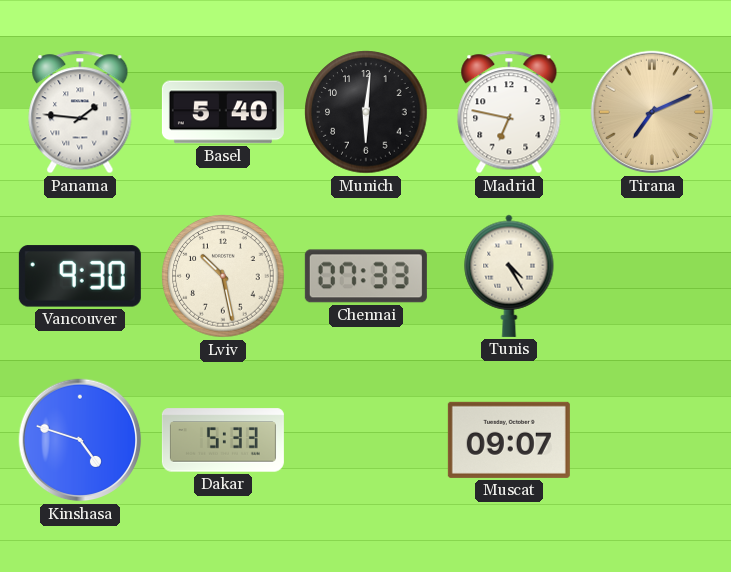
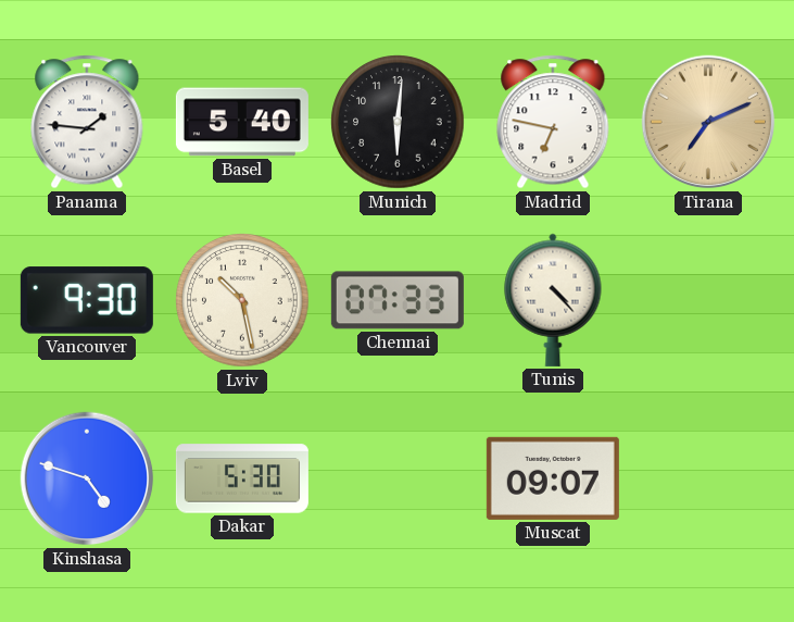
Tunis: 4:25 -> 4:23 (553, 300)
Dakar: 5:33 -> 5:30 (242, 478)
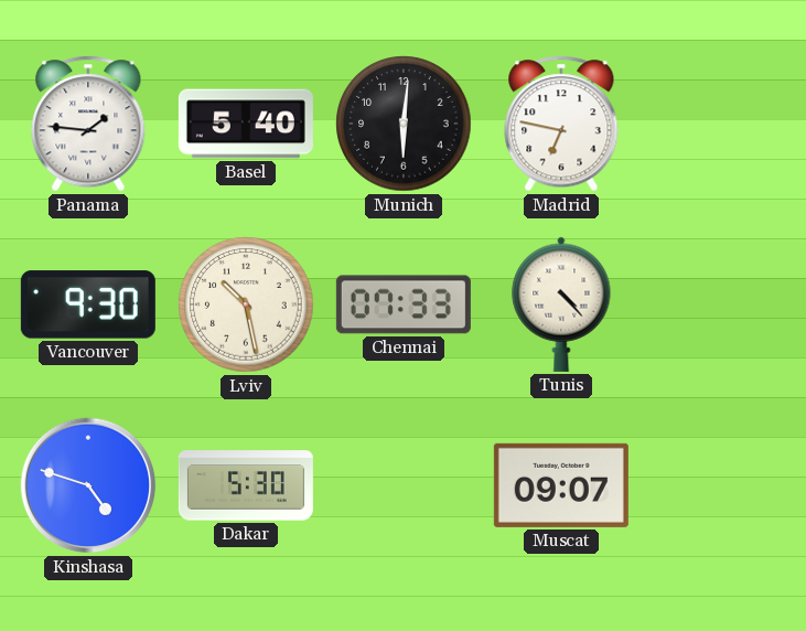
Tirana: 7:11 -> none (708, 122)
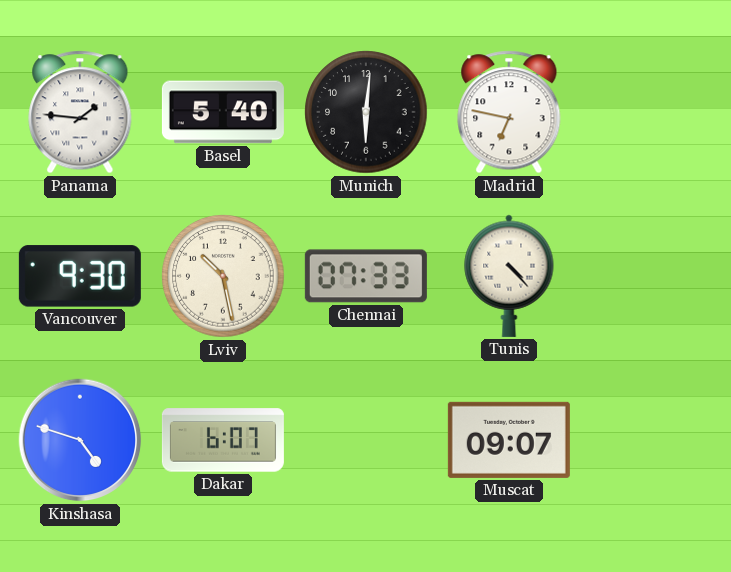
Dakar: 5:30 -> 6:07 (223, 440)
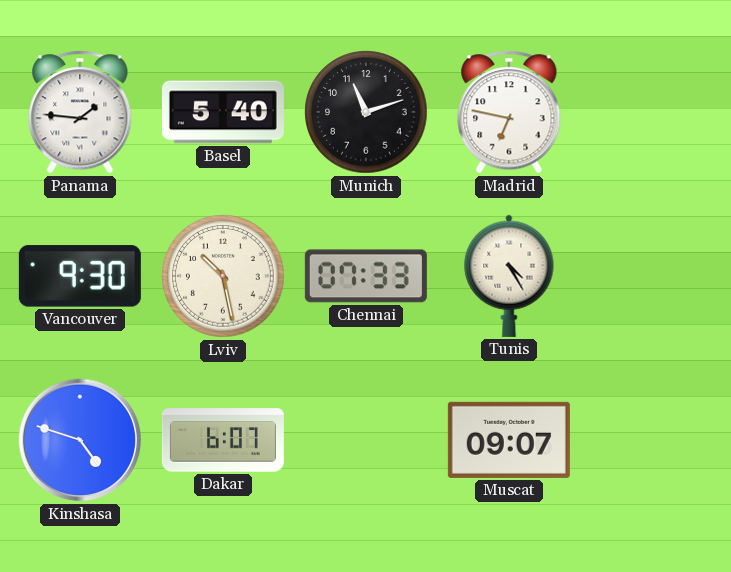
Munich: 6:01 -> 11:12 (366, 112)
Tunis: 4:23 -> 4:25 (509, 276)
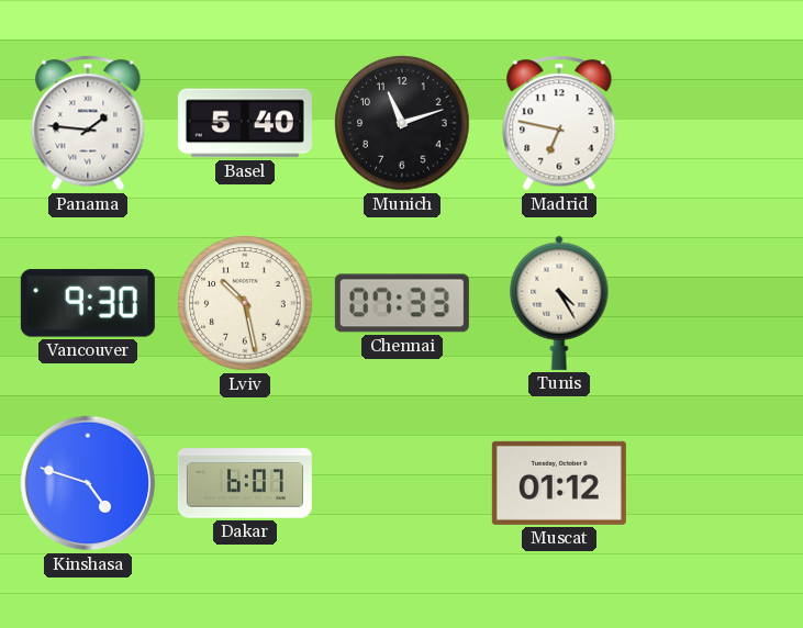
Muscat: 09:07 -> 01:12 (559, 483)
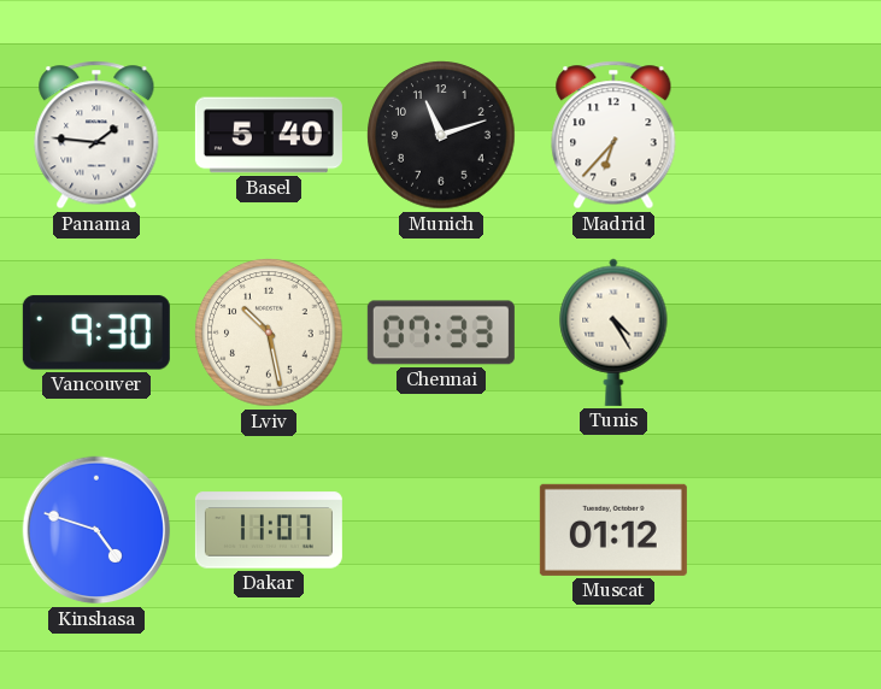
Madrid: 6:47 -> 6:37 (613, 135)
Dakar: 6:07 -> 11:07 (269, 530)
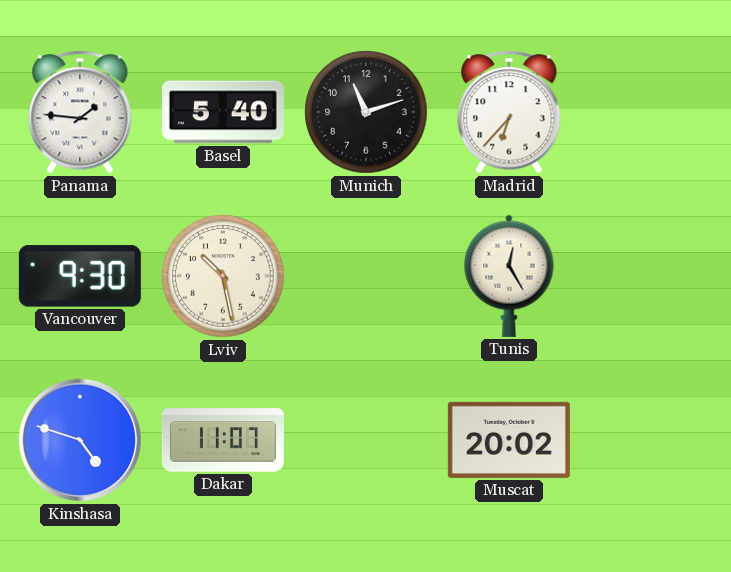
Chennai: 07:33 -> none (441, 332)
Tunis: 4:25 -> 12:25 (509, 276)
Muscat: 01:12 -> 20:02 (509, 440)
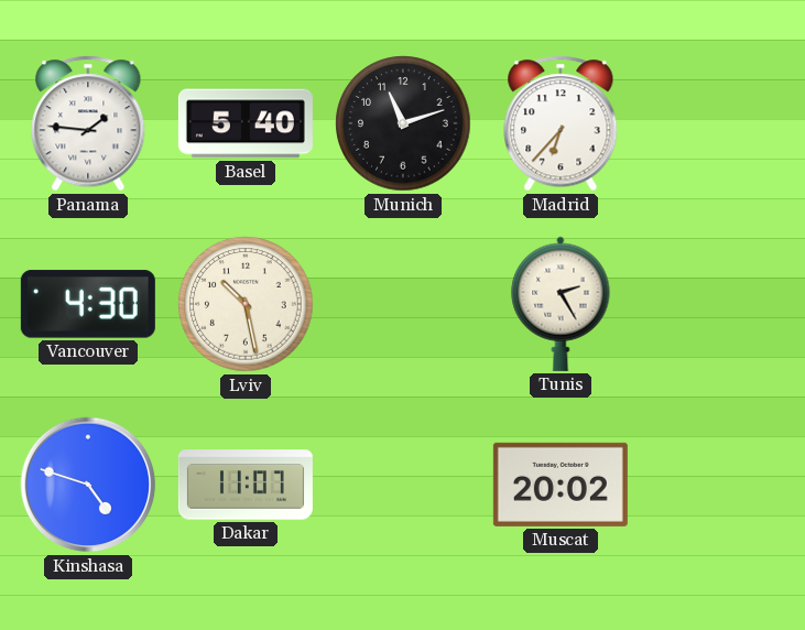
Vancouver: 9:30 -> 4:30 (88, 304)
Tunis: 12:25 -> 2:25 (561, 304)
